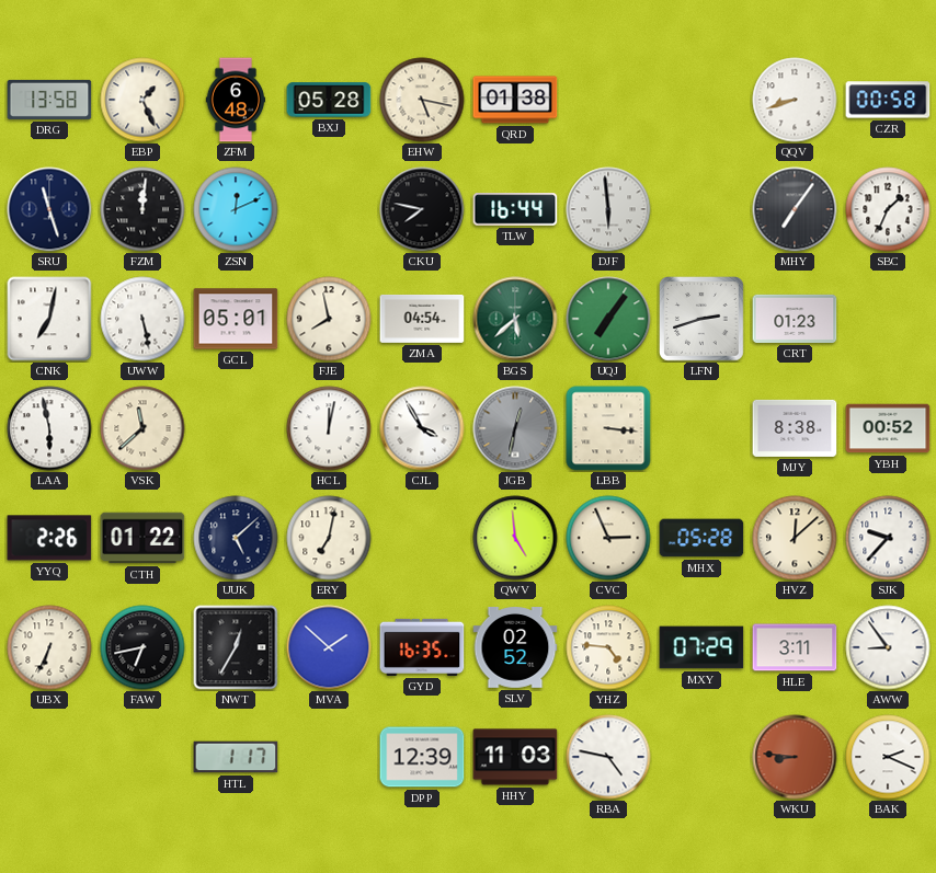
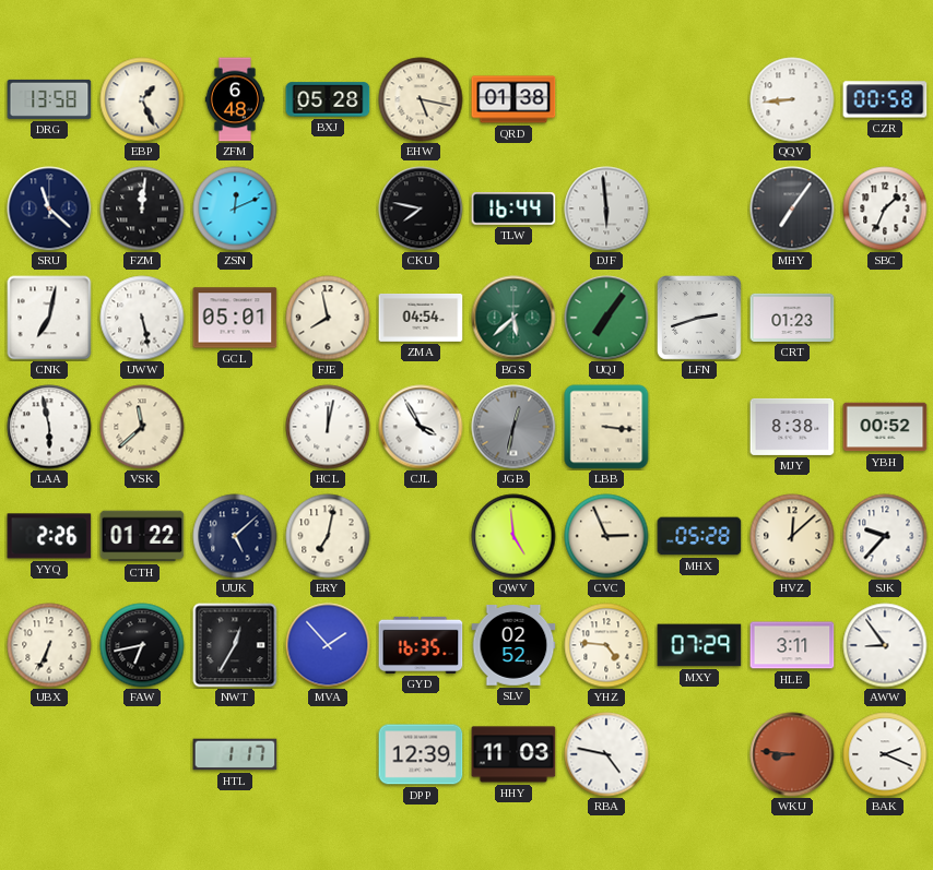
QQV: 8:42 -> 8:44 (792, 99)
SRU: 11:27 -> 11:22 (49, 208)
MVA: 1:52 -> 1:53 (328, 645)
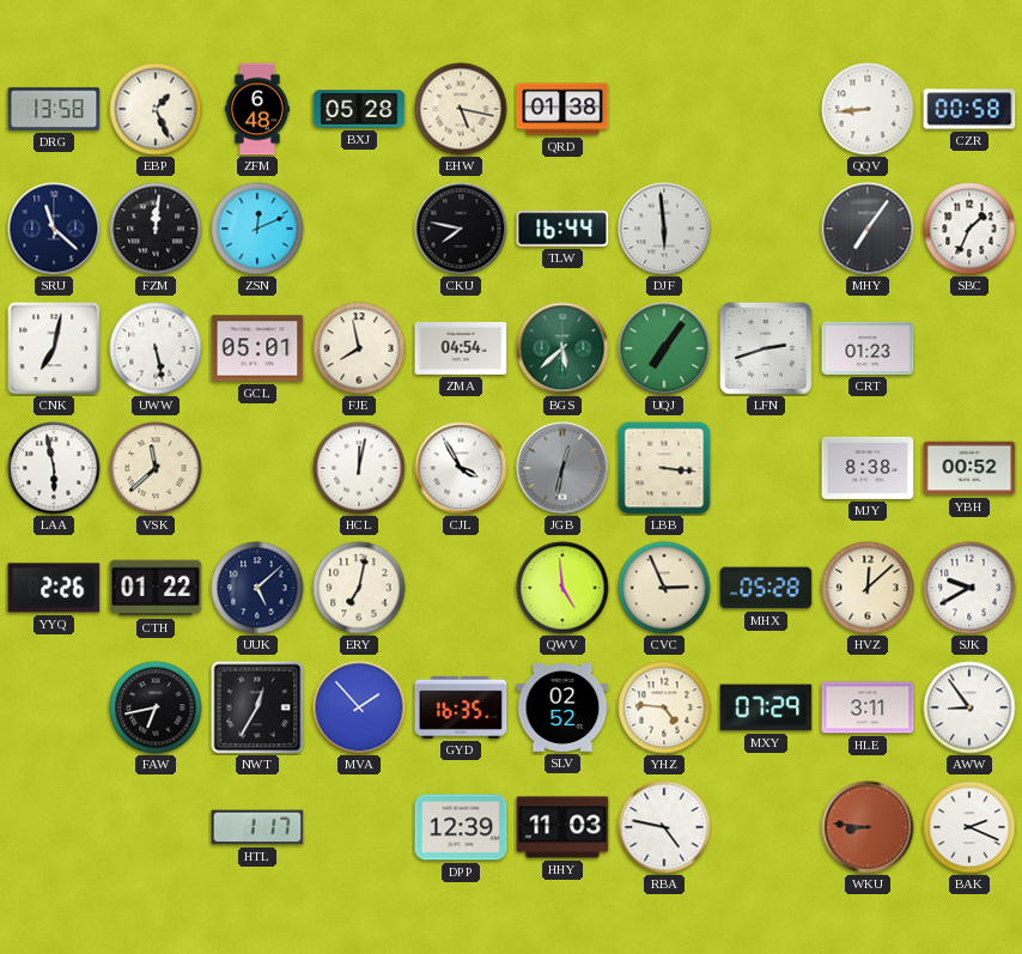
SJK: 9:37 -> 9:40 (969, 588)
UBX: 6:34 -> none (49, 645)
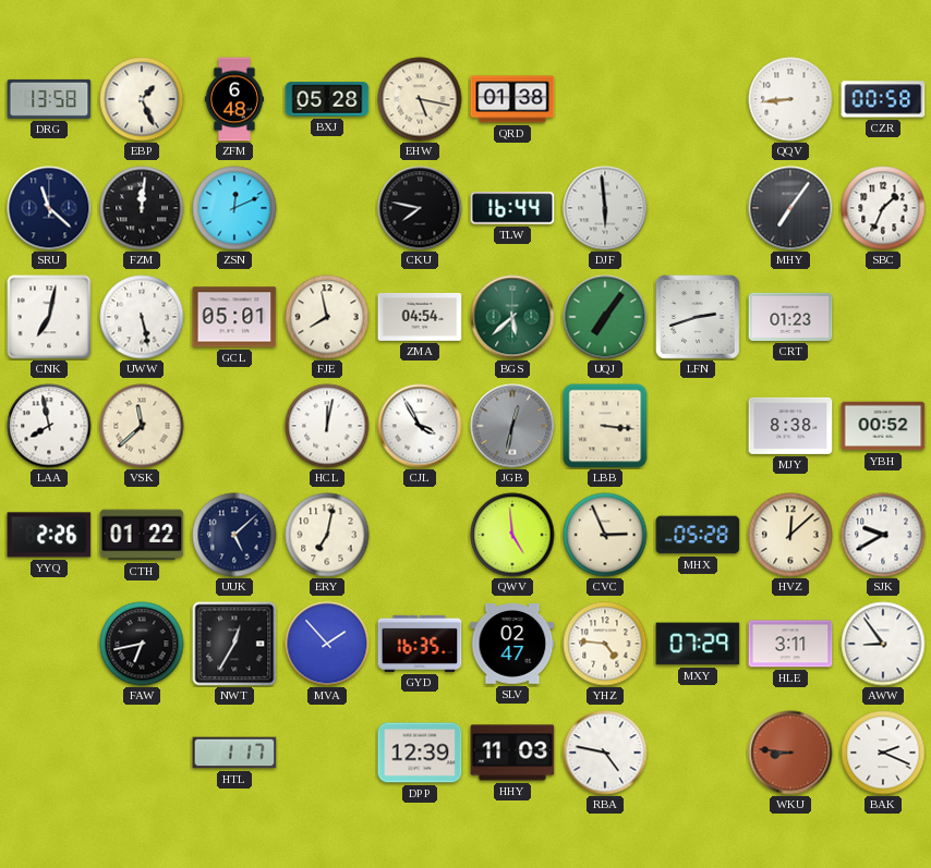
LAA: 5:58 -> 7:58 (49, 426)
SLV: 02:52 -> 02:47 (512, 645)
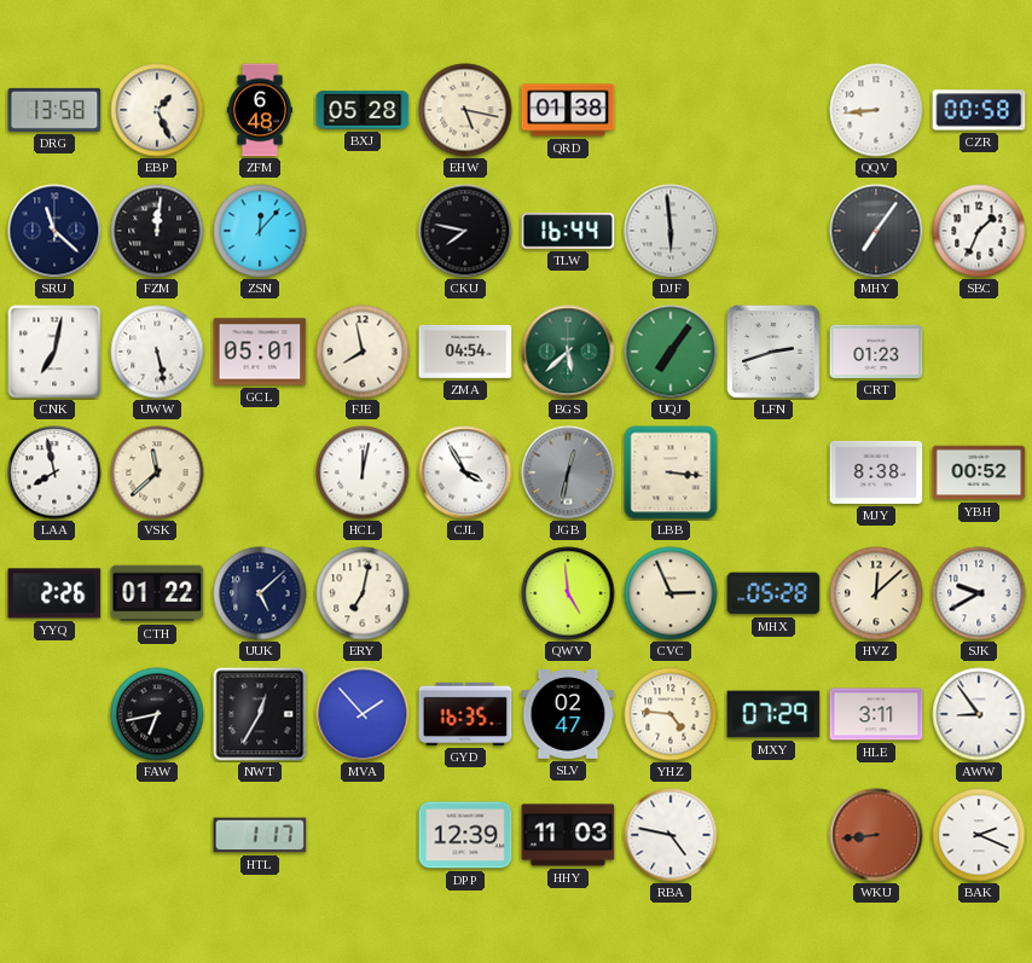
ZSN: 12:11 -> 12:07 (260, 231)
WKU: 8:46 -> 8:44 (876, 835)
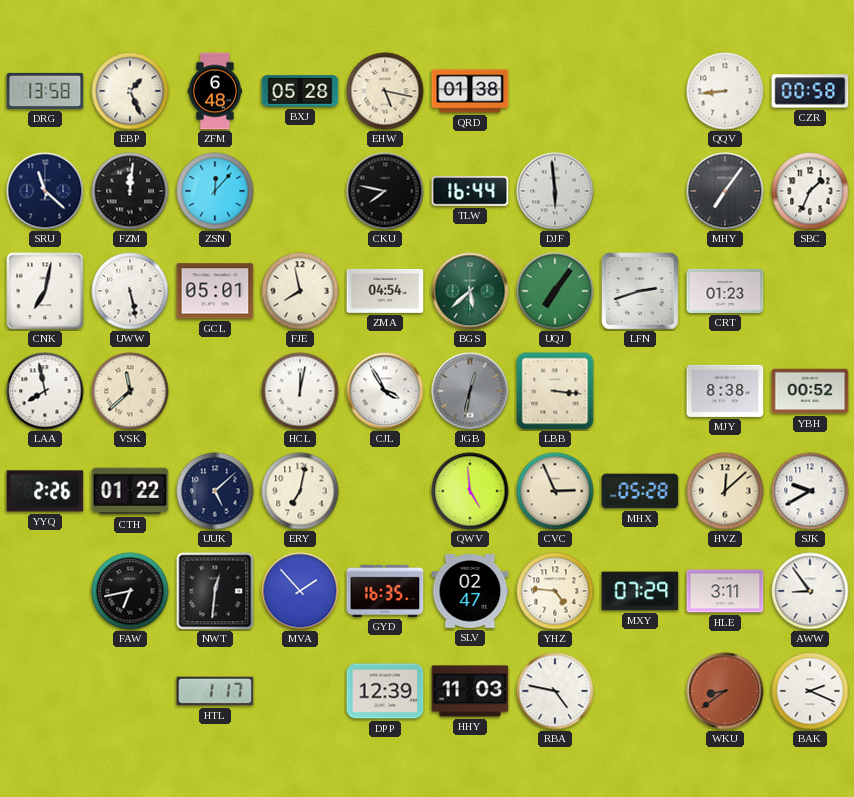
NWT: 12:35 -> 12:31 (215, 591)
WKU: 8:44 -> 8:39 (725, 691)
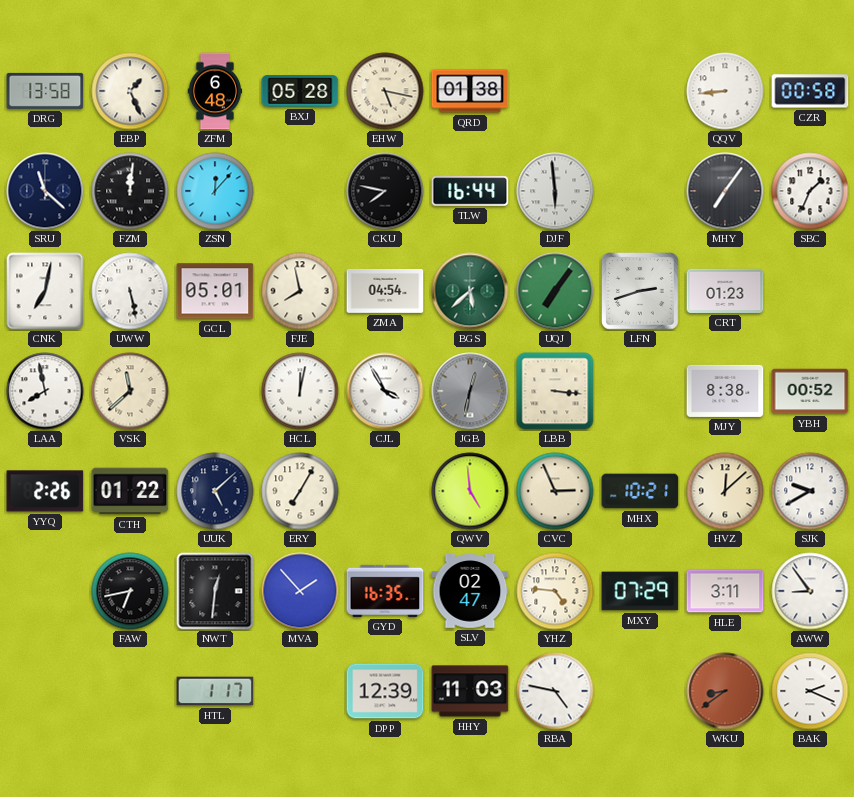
ERY: 7:02 -> 7:05 (300, 491)
MHX: 05:28 -> 10:21 (640, 491)
